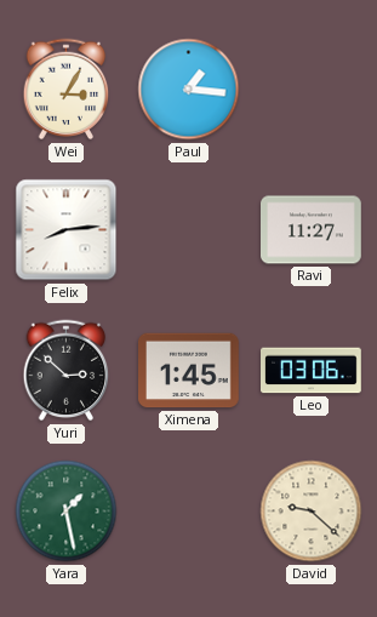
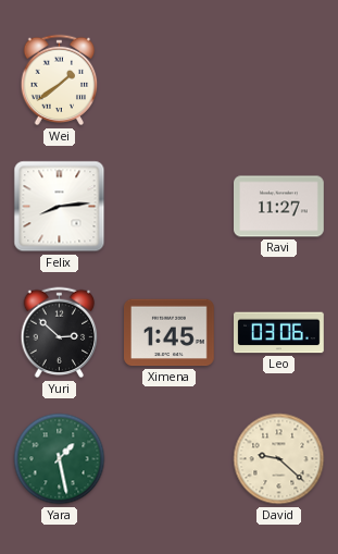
Wei: 3:05 -> 1:39 (60, 81)
Paul: 1:16 -> none (189, 90)
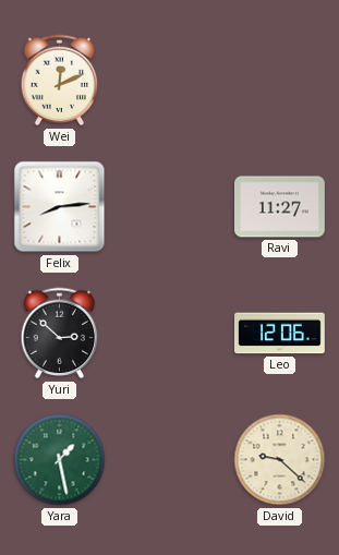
Wei: 1:39 -> 12:11 (60, 81)
Ximena: 1:45 -> none (170, 333)
Leo: 03:06 -> 12:06 (280, 334)
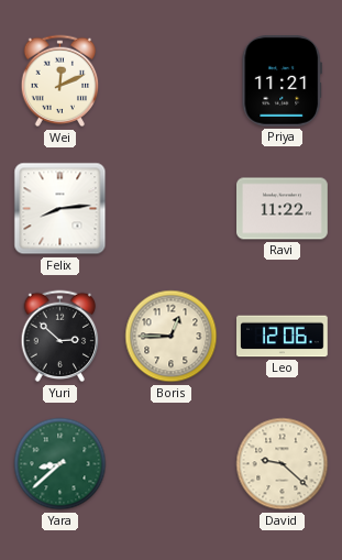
Priya: none -> 11:21 (283, 80)
Ravi: 11:27 -> 11:22 (283, 209)
Boris: none -> 12:45 (172, 337)
Yara: 1:28 -> 8:38 (60, 464)
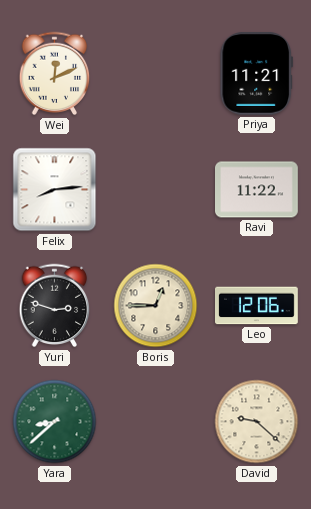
Yuri: 2:52 -> 2:48 (55, 306)
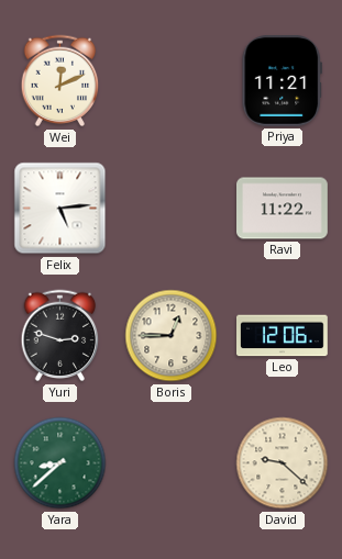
Felix: 8:14 -> 5:14 (60, 209)
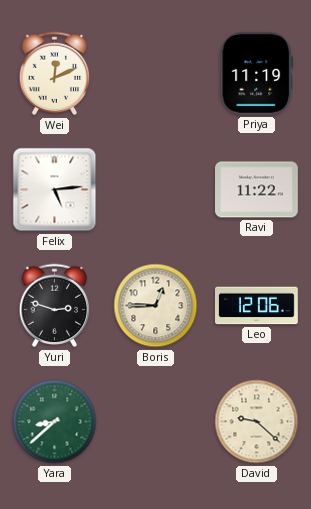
Priya: 11:21 -> 11:19 (257, 73)
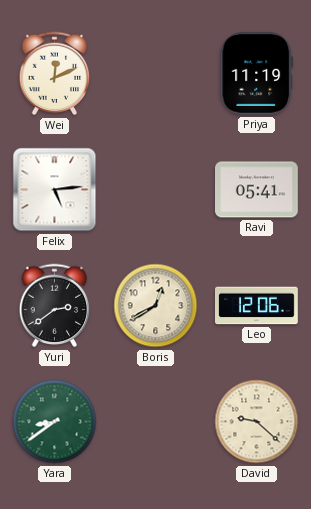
Ravi: 11:22 -> 05:41 (257, 190)
Yuri: 2:48 -> 2:39 (55, 306)
Boris: 12:45 -> 12:40 (156, 306)
Yara: 8:38 -> 8:39 (55, 422)
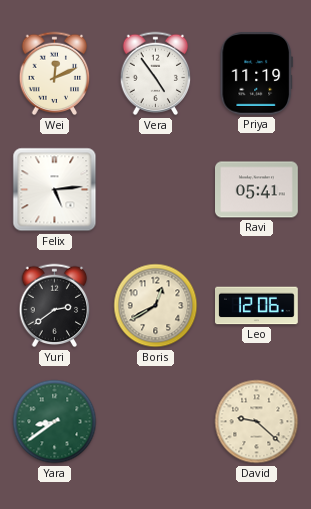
Vera: none -> 4:54 (156, 74)
